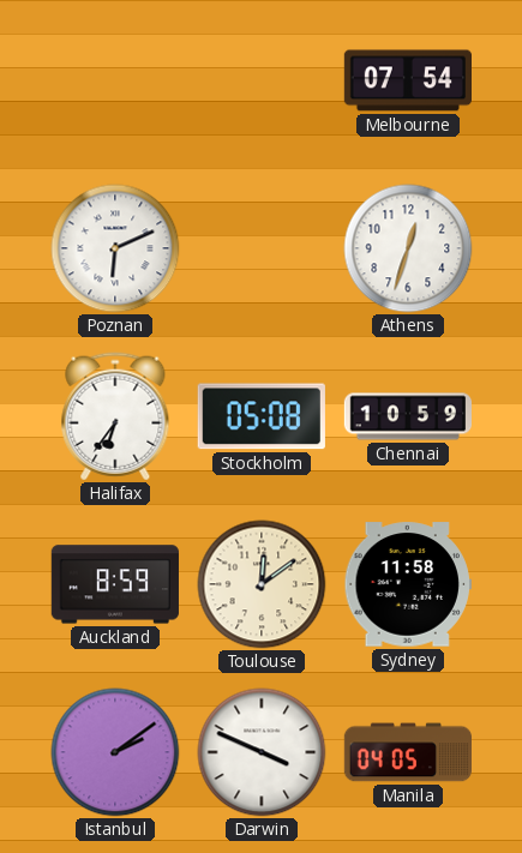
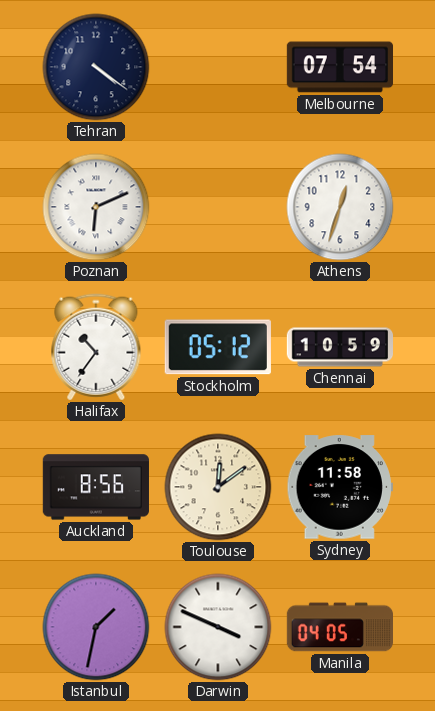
Tehran: none -> 4:21 (96, 67)
Halifax: 6:36 -> 10:36 (96, 347)
Stockholm: 05:08 -> 05:12 (218, 347)
Auckland: 8:59 -> 8:56 (96, 487)
Istanbul: 2:09 -> 1:32 (96, 627)
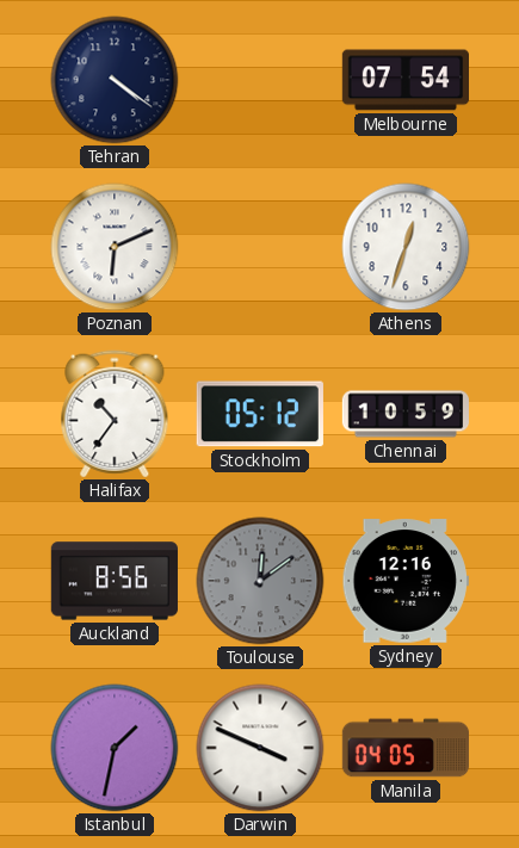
Toulouse dial: cream -> grey (260, 581)
Sydney: 11:58 -> 12:16 (406, 581)
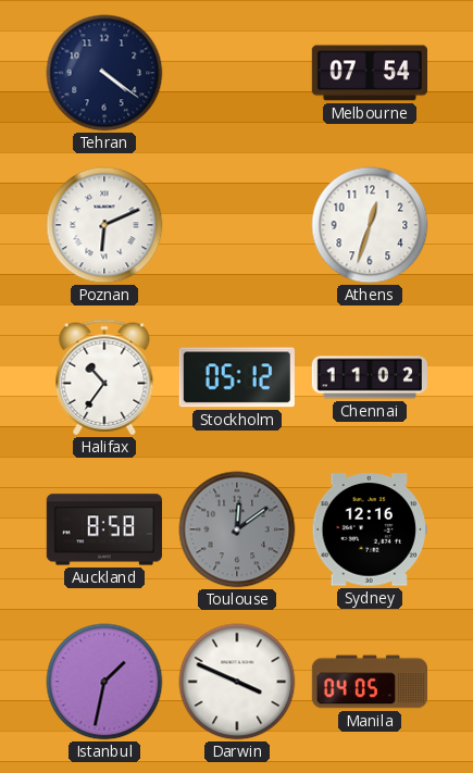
Chennai: 10:59 -> 11:02 (369, 377)
Auckland: 8:56 -> 8:58 (104, 529)
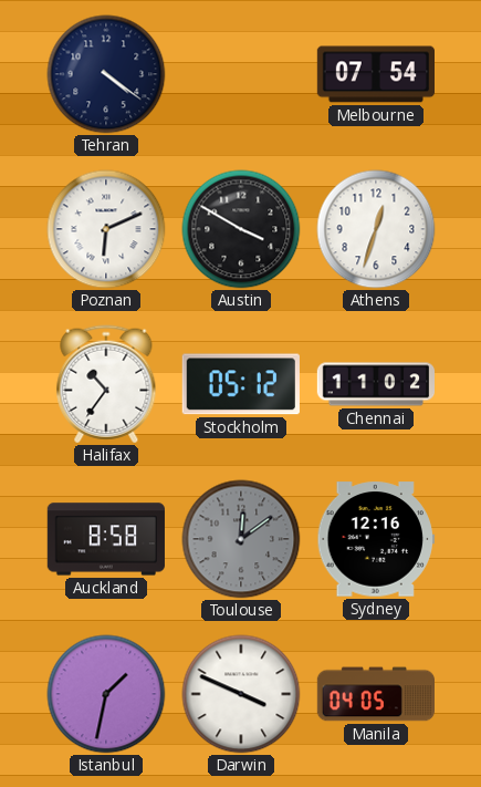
Austin: none -> 3:50 (241, 229)
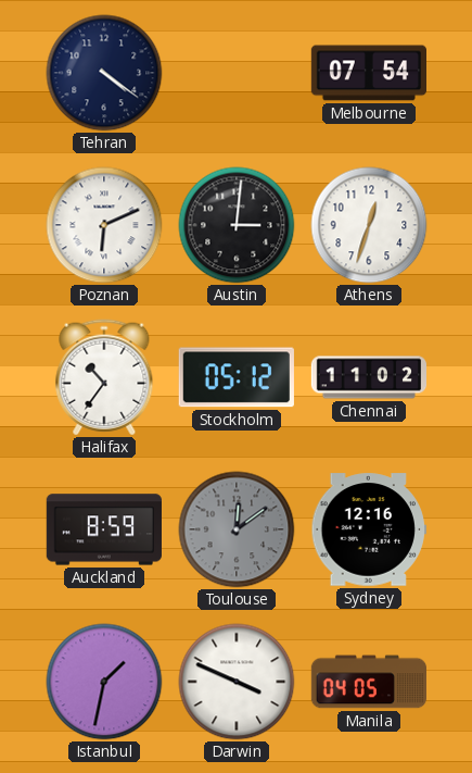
Austin: 3:50 -> 3:01 (237, 225)
Auckland: 8:58 -> 8:59 (104, 529)
